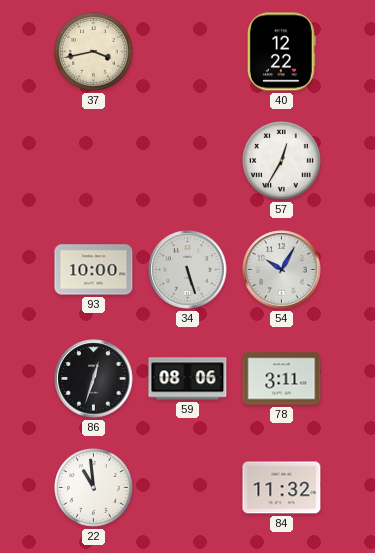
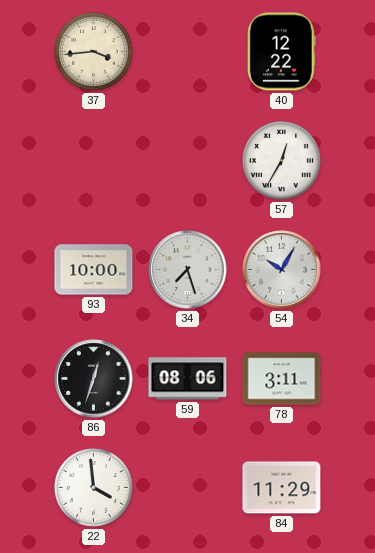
37: 3:43 -> 3:44 (94, 52)
34: 5:27 -> 7:27 (188, 270)
22: 10:59 -> 3:59 (94, 488)
84: 11:32 -> 11:29 (282, 488)
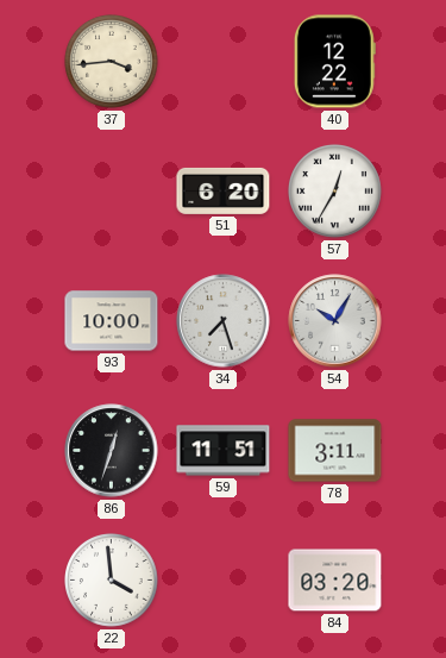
51: none -> 6:20 (224, 190)
59: 08:06 -> 11:51 (224, 451)
84: 11:29 -> 03:20 (335, 581)
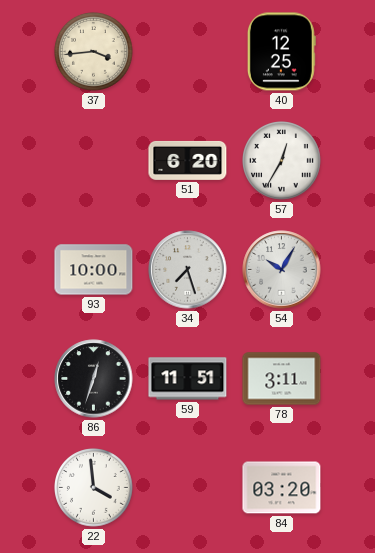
40: 12:22 -> 12:25 (281, 52)
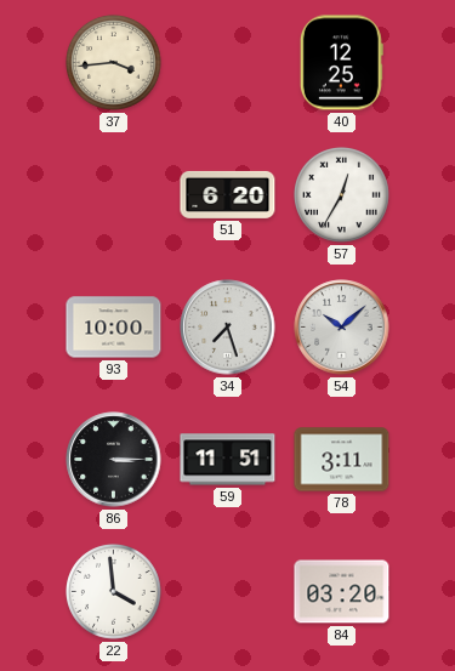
54: 10:05 -> 10:08 (342, 328)
86: 12:33 -> 3:15 (114, 460)
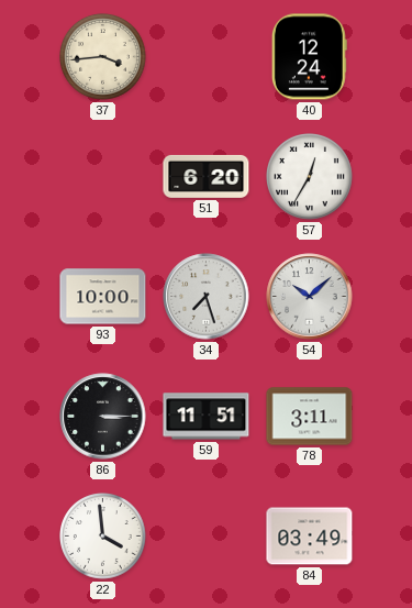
40: 12:25 -> 12:24 (309, 57)
84: 03:20 -> 03:49 (310, 537)
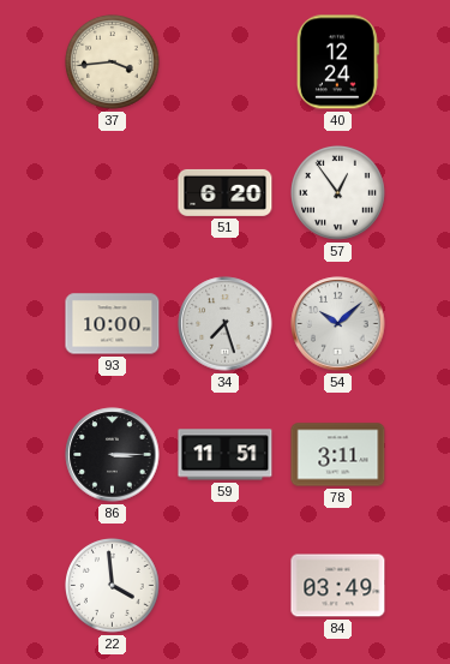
57: 12:35 -> 12:54 (338, 193)
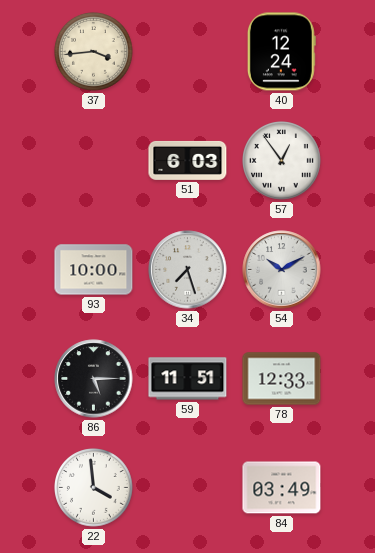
51: 6:20 -> 6:03 (188, 160)
54: 10:08 -> 10:10 (282, 270)
86: 3:15 -> 5:15 (94, 379)
78: 3:11 -> 12:33 (282, 379)
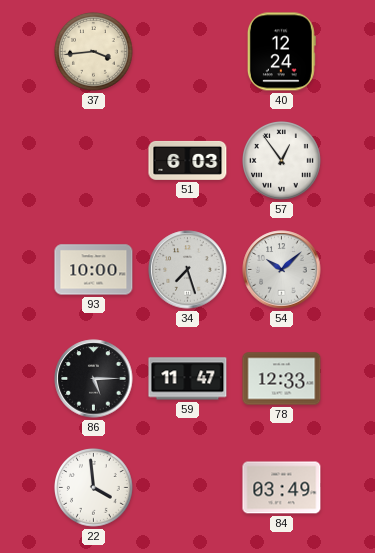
54: 10:10 -> 10:08 (282, 270)
59: 11:51 -> 11:47 (188, 379)
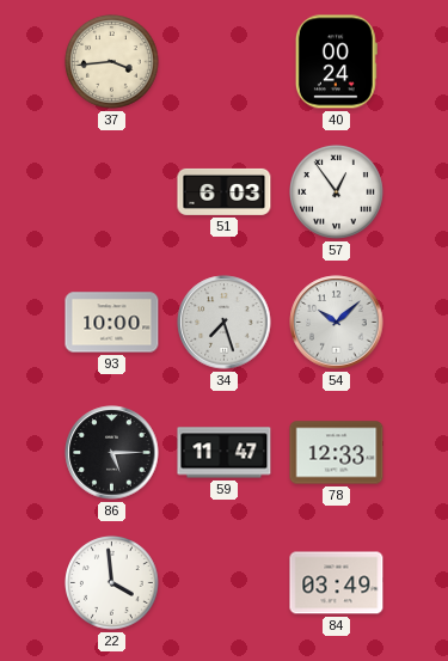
40: 12:24 -> 00:24 (336, 62)
